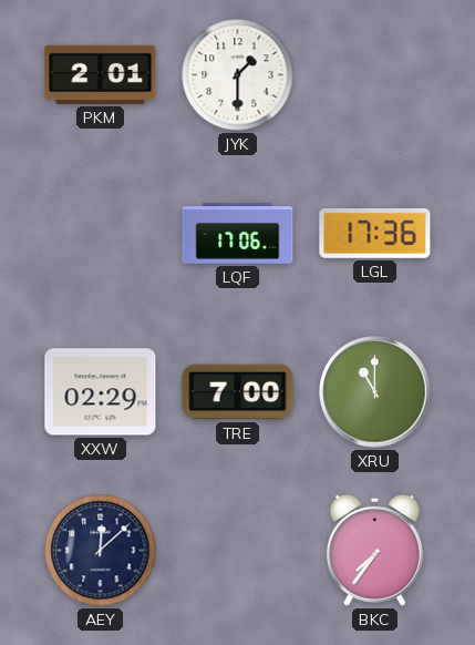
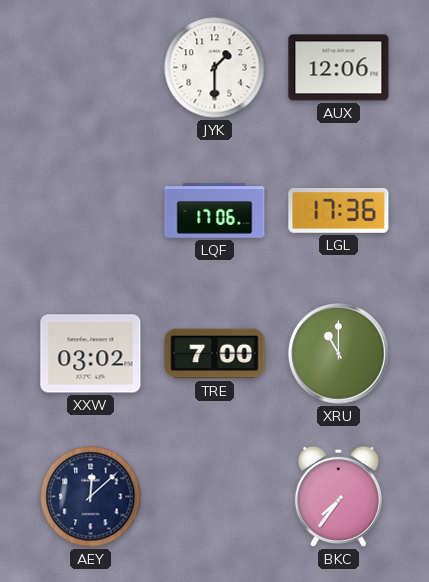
PKM: 2:01 -> none (101, 74)
AUX: none -> 12:06 (339, 68)
XXW: 02:29 -> 03:02 (91, 354)
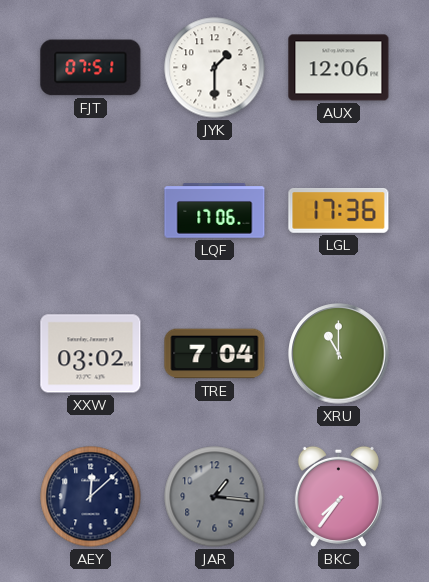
FJT: none -> 07:51 (91, 68)
TRE: 7:00 -> 7:04 (215, 354)
JAR: none -> 1:16 (215, 497)
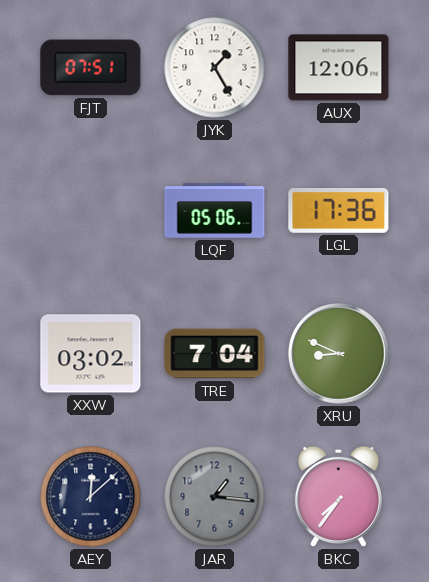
JYK: 1:30 -> 1:25 (215, 68)
LQF: 17:06 -> 05:06 (215, 211)
XRU: 11:00 -> 8:49 (339, 354)
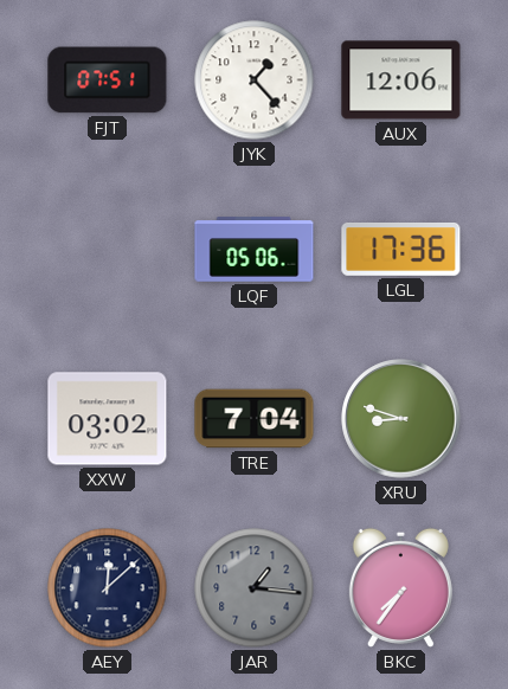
JYK: 1:25 -> 1:23 (255, 81)
XRU: 8:49 -> 8:48 (401, 419)
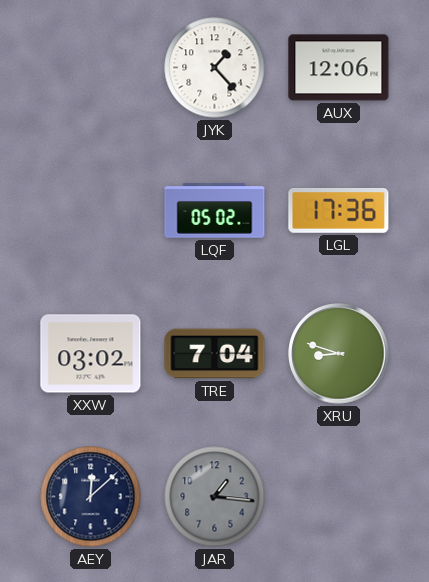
FJT: 07:51 -> none (108, 81)
LQF: 05:06 -> 05:02 (215, 211)
BKC: 7:36 -> none (400, 587)
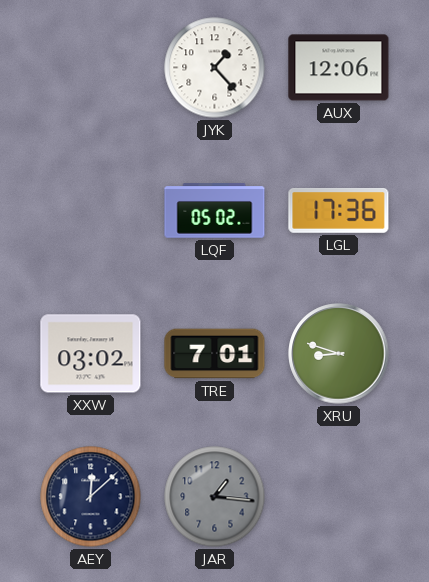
TRE: 7:04 -> 7:01 (215, 354)
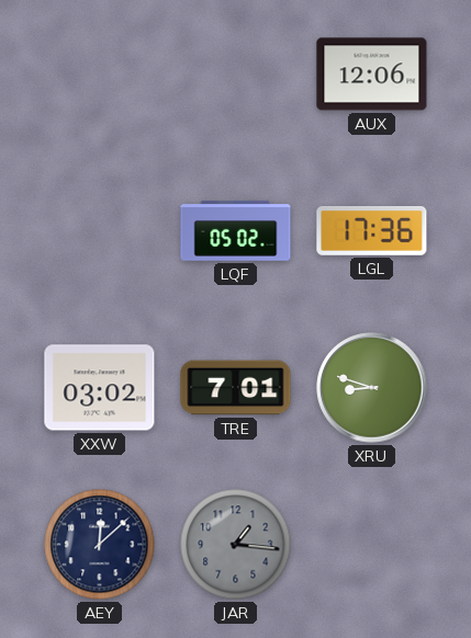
JYK: 1:23 -> none (215, 68)
